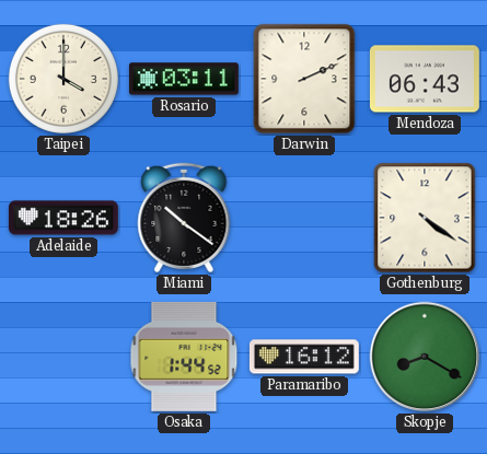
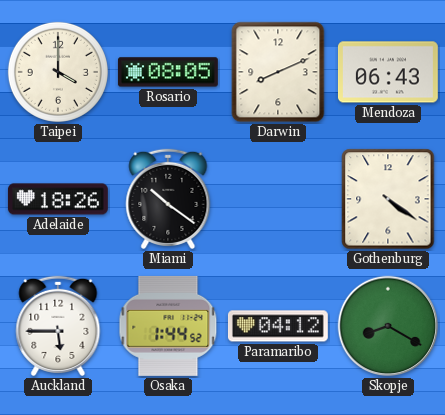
Rosario: 03:11 -> 08:05 (168, 72)
Darwin: 2:11 -> 8:11 (278, 72)
Auckland: none -> 5:45 (58, 326)
Paramaribo: 16:12 -> 04:12 (278, 326)
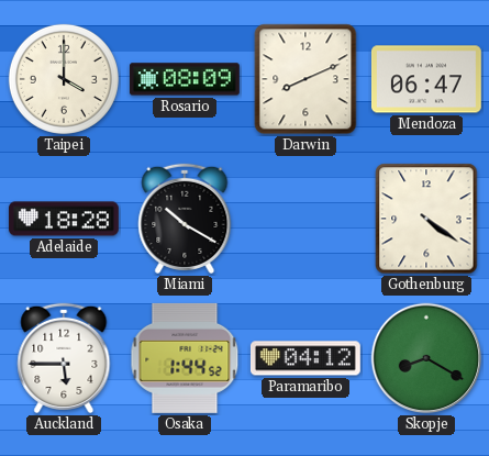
Rosario: 08:05 -> 08:09 (185, 79)
Mendoza: 06:43 -> 06:47 (426, 79)
Adelaide: 18:26 -> 18:28 (64, 219)
Miami: 10:21 -> 10:20 (185, 219)
